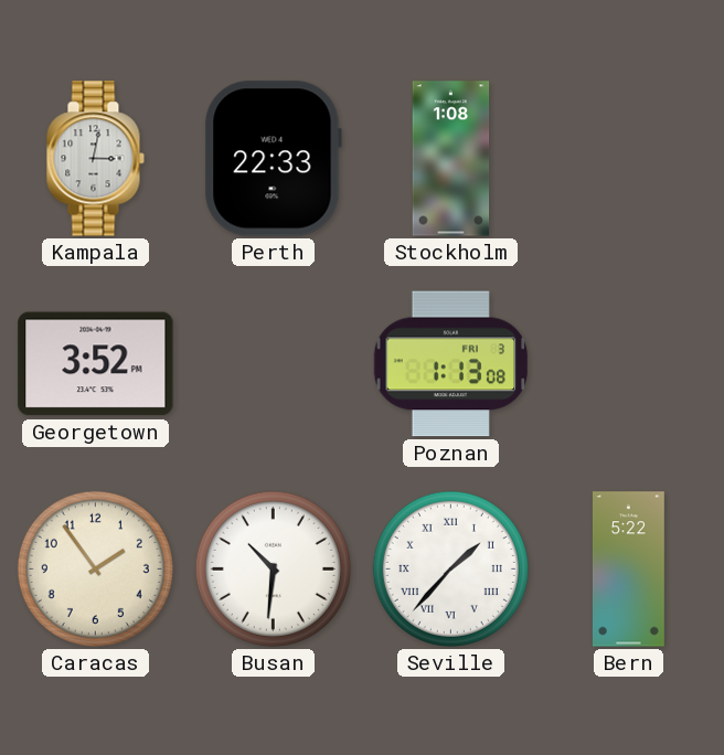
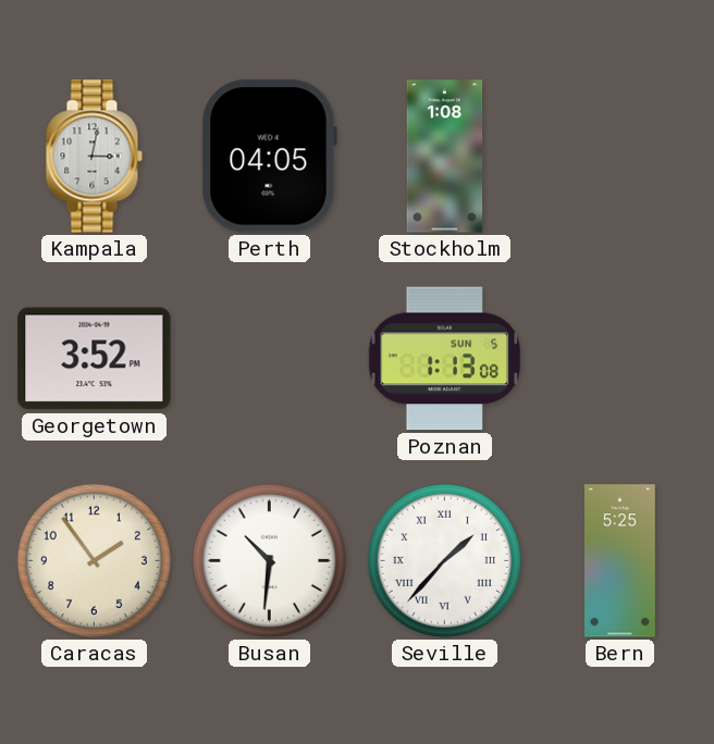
Perth: 22:33 -> 04:05 (269, 157)
Poznan date: FRI 3 -> SUN 5 (445, 359)
Bern: 5:22 -> 5:25 (619, 561)
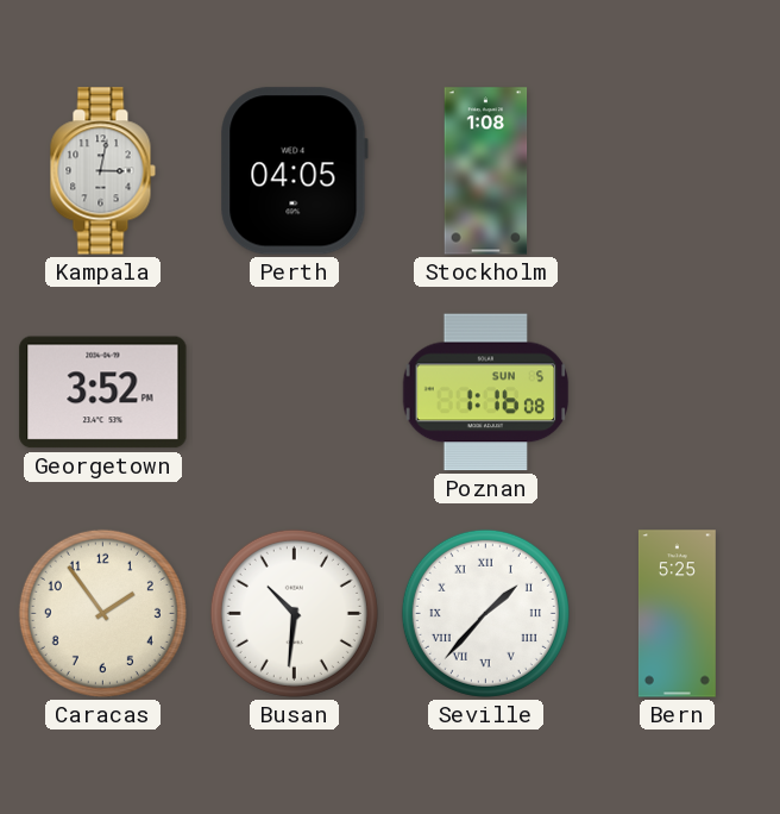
Poznan: 1:13 -> 1:16 (486, 393)
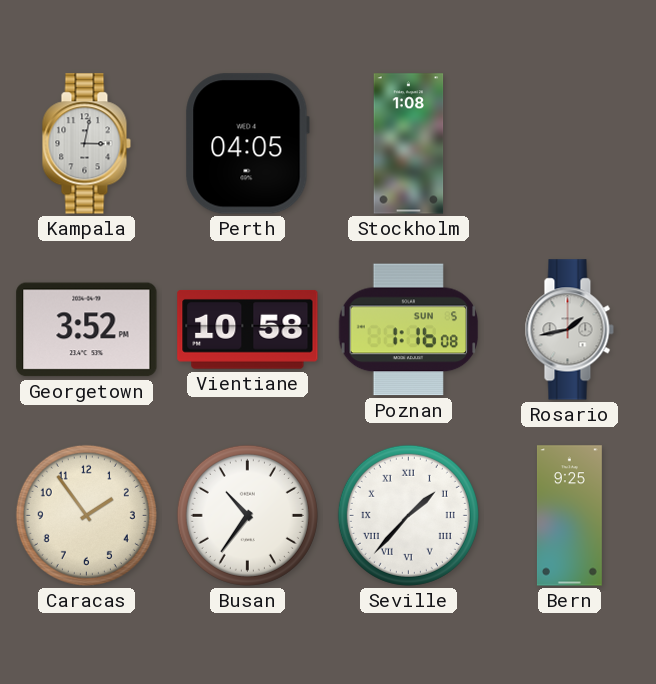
Vientiane: none -> 10:58 (248, 329)
Rosario: none -> 1:43 (569, 330)
Busan: 10:31 -> 10:36 (247, 515)
Bern: 5:25 -> 9:25 (569, 516)
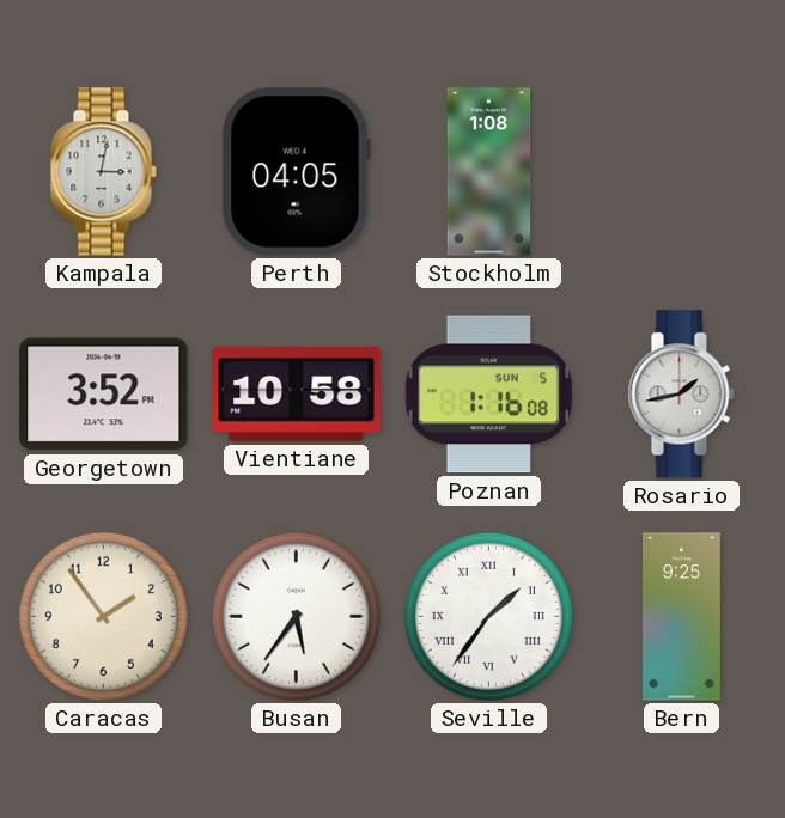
Busan: 10:36 -> 5:36 (296, 616)
Seville: 1:37 -> 1:36 (488, 616)
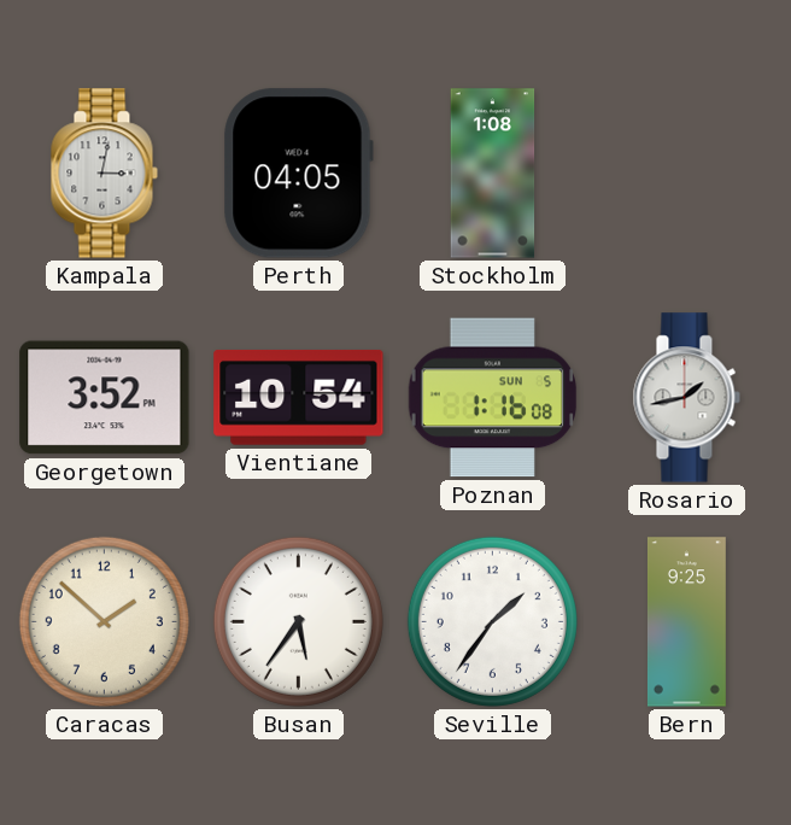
Vientiane: 10:58 -> 10:54 (299, 397)
Caracas: 1:54 -> 1:52 (104, 621)
Seville numerals: Roman -> Arabic (492, 621)
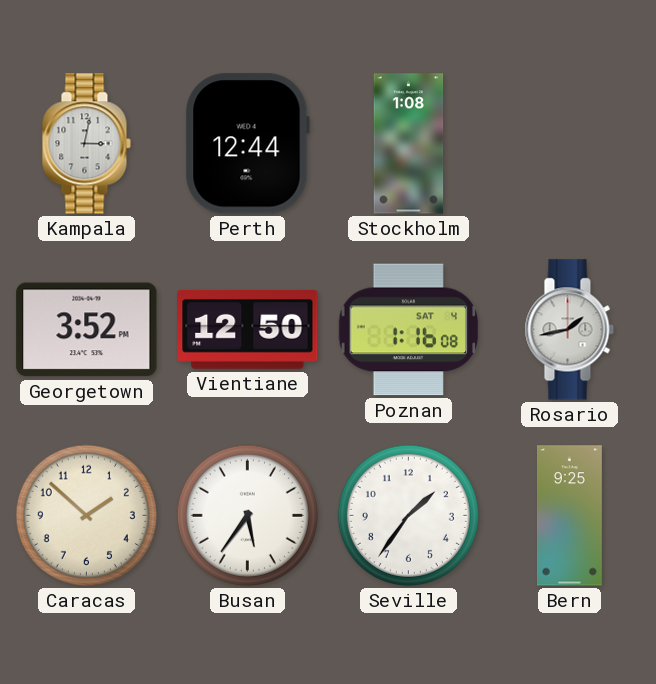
Perth: 04:05 -> 12:44 (247, 144)
Vientiane: 10:54 -> 12:50 (248, 329)
Poznan date: SUN 5 -> SAT 4 (409, 330)
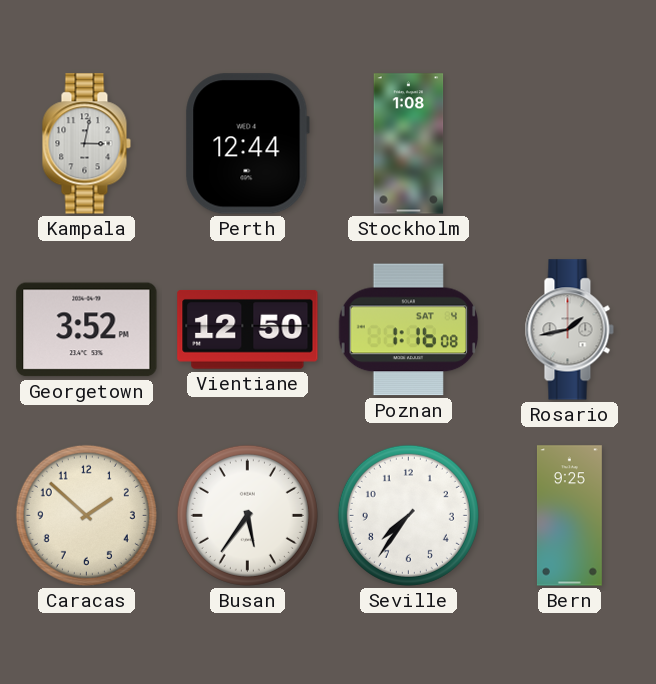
Seville: 1:36 -> 7:36 (408, 515)
